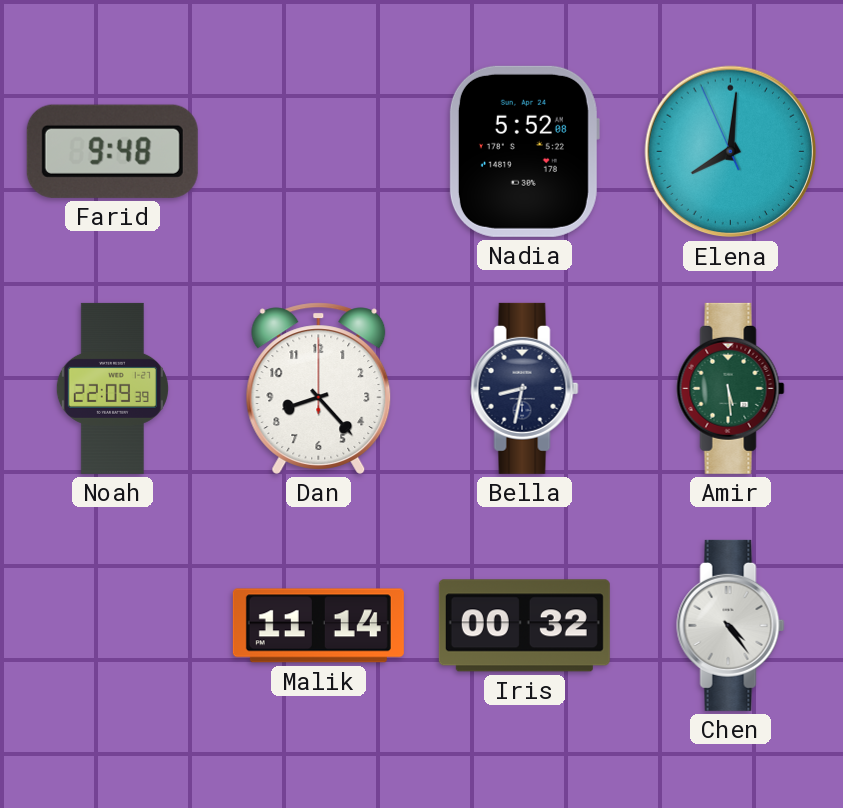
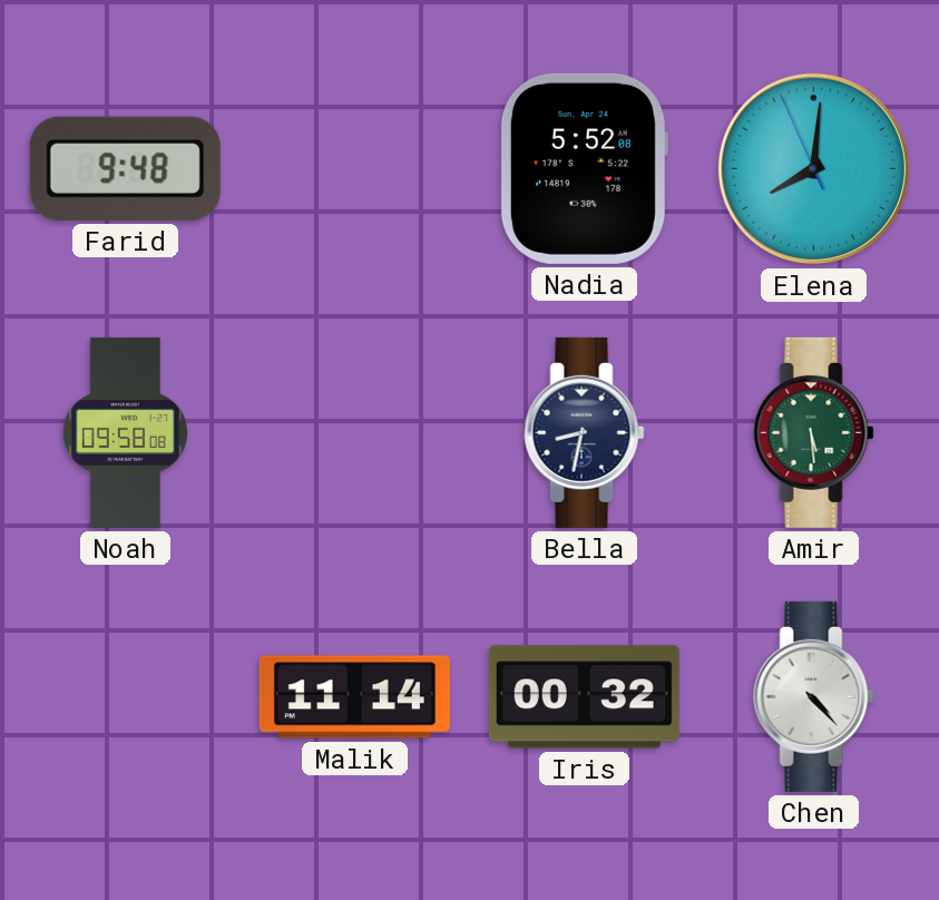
Noah: 22:09 -> 09:58 (125, 432)
Dan: 8:23 -> none (319, 388)
Chen: 4:24 -> 4:23 (814, 696)
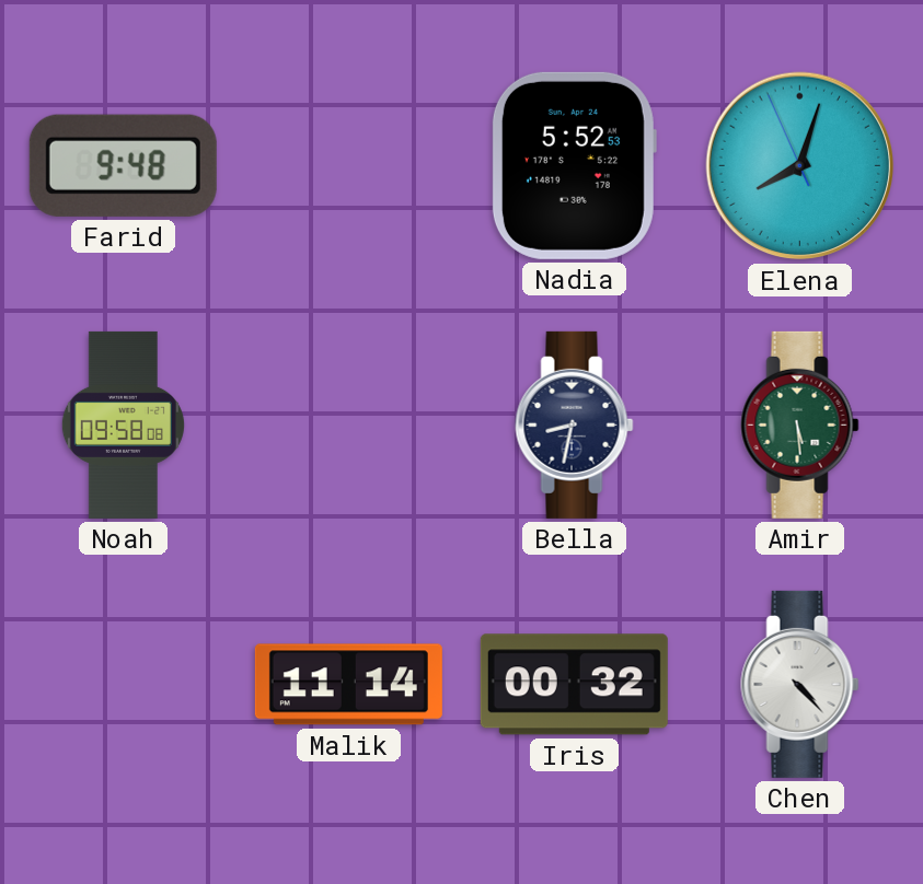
Nadia: 5:52:08 -> 5:52:53 (574, 165)
Elena: 8:00 -> 8:02 (800, 166)
